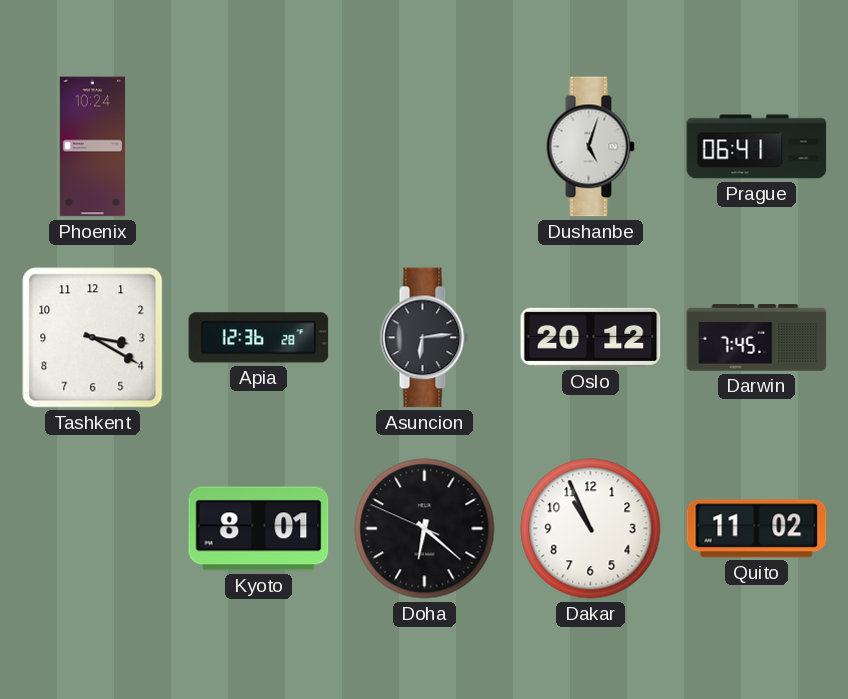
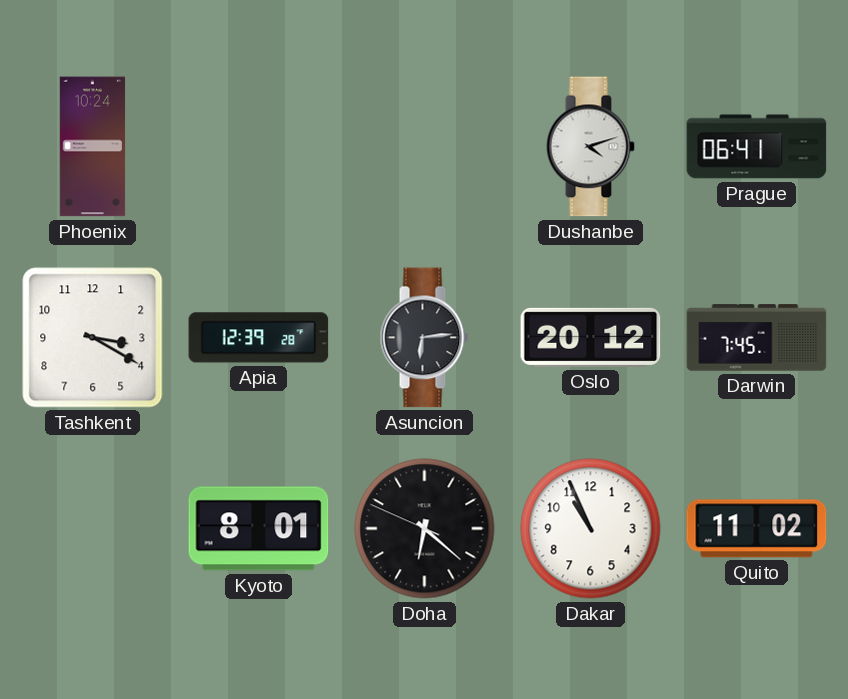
Dushanbe: 5:03 -> 4:12 (590, 147)
Apia: 12:36 -> 12:39 (259, 338)
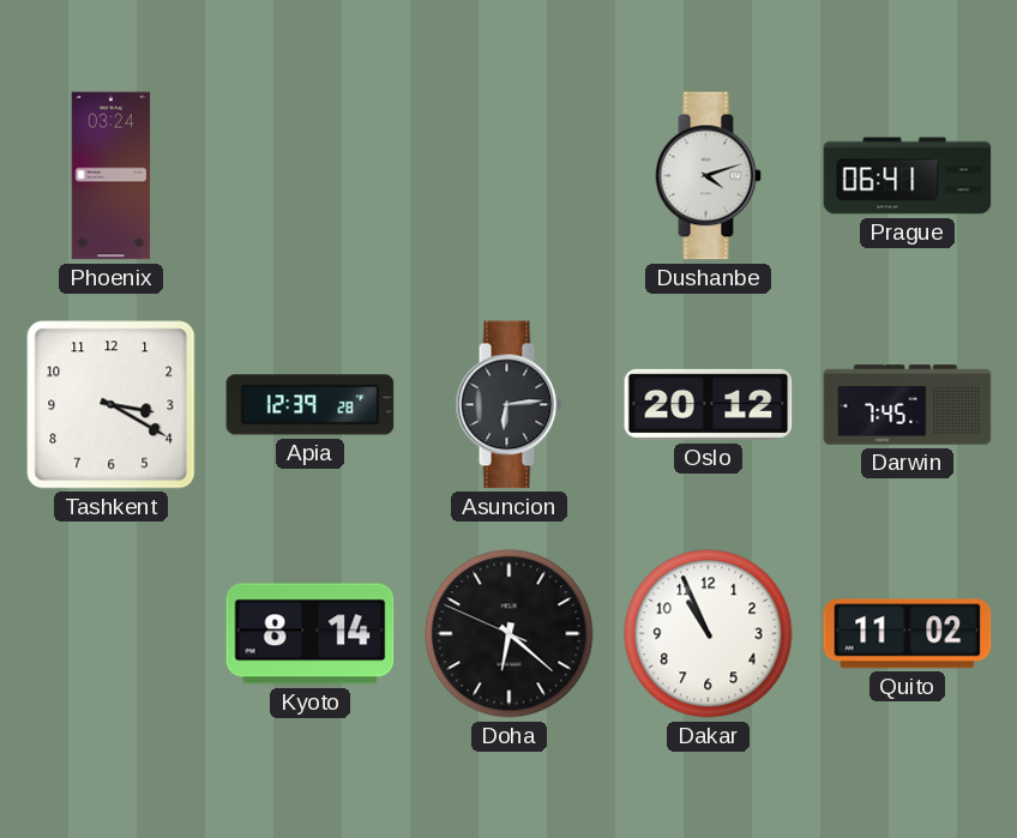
Phoenix: 10:24 -> 03:24 (112, 176)
Kyoto: 8:01 -> 8:14 (311, 634)
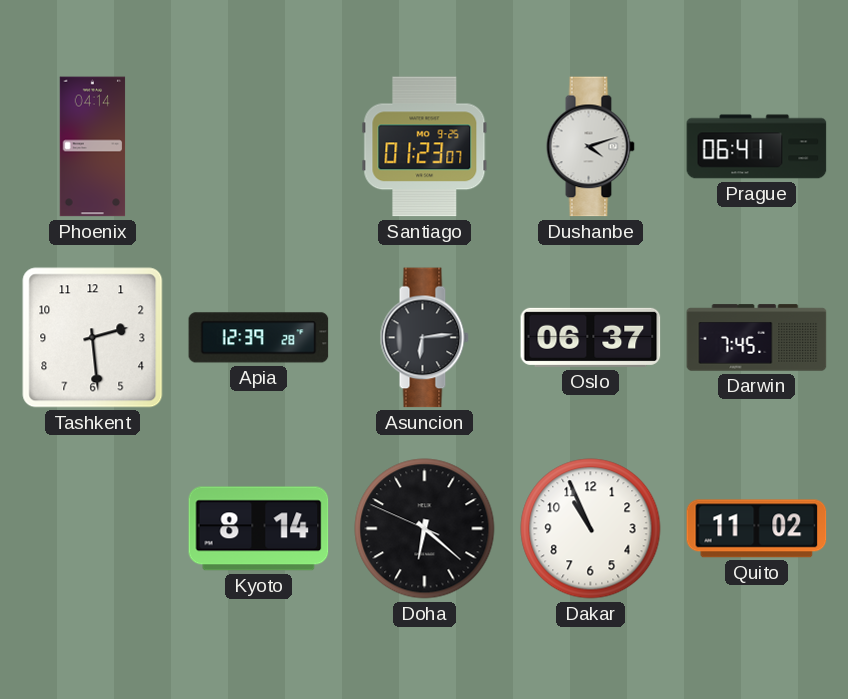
Phoenix: 03:24 -> 04:14 (93, 147)
Santiago: none -> 01:23 (425, 147)
Tashkent: 3:20 -> 2:29 (93, 338)
Oslo: 20:12 -> 06:37 (591, 337)
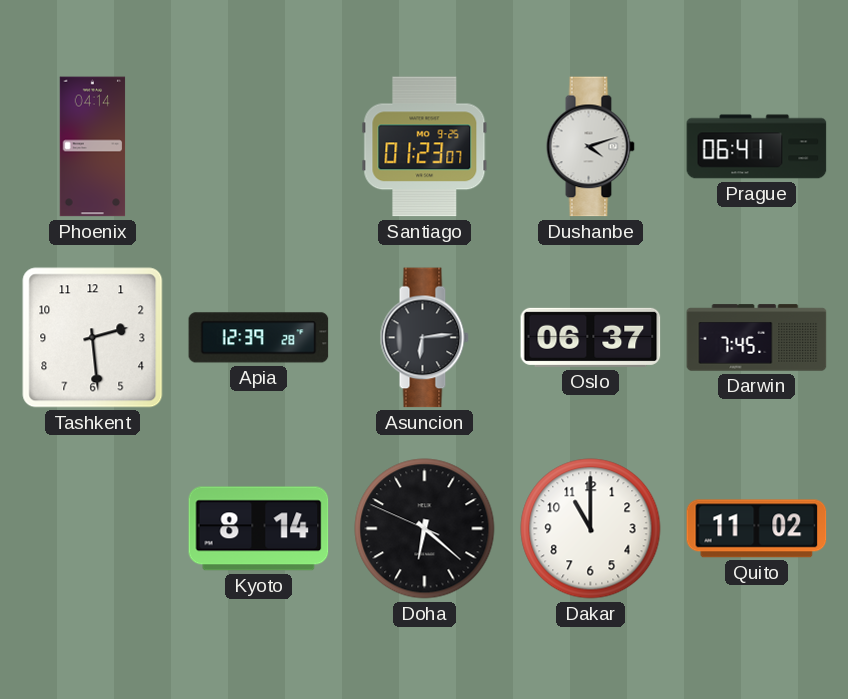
Dakar: 10:56 -> 11:00 (591, 529)
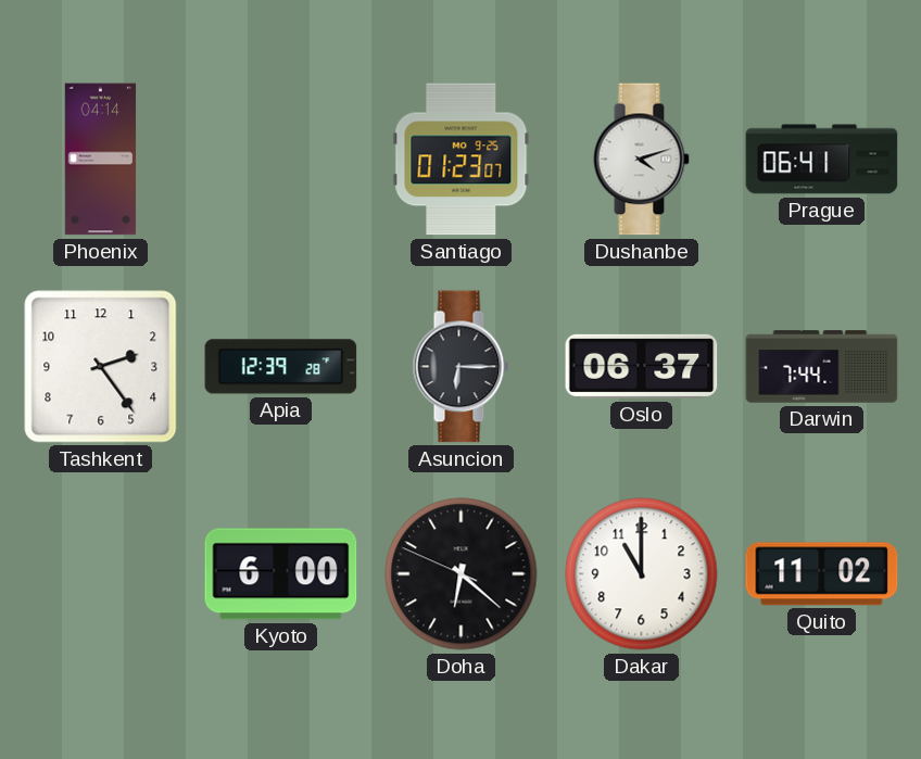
Tashkent: 2:29 -> 2:24 (101, 367)
Asuncion: 6:14 -> 6:15 (460, 367)
Darwin: 7:45 -> 7:44 (822, 367)
Kyoto: 8:14 -> 6:00 (281, 574)
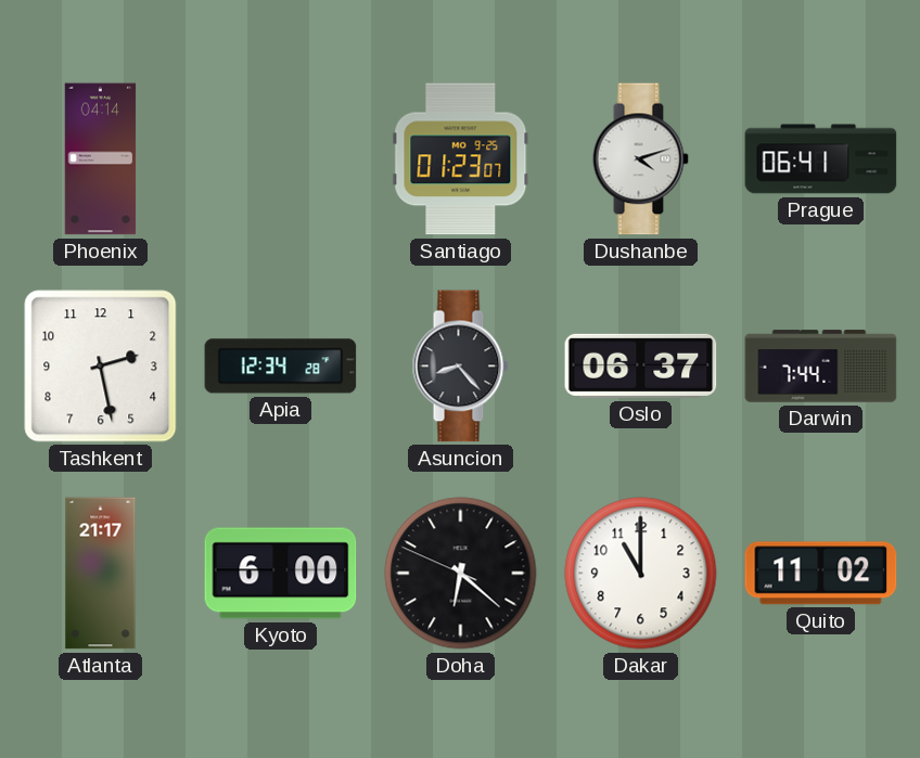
Tashkent: 2:24 -> 2:28 (101, 367)
Apia: 12:39 -> 12:34 (281, 367)
Asuncion: 6:15 -> 8:23 (460, 367)
Atlanta: none -> 21:17 (101, 574)
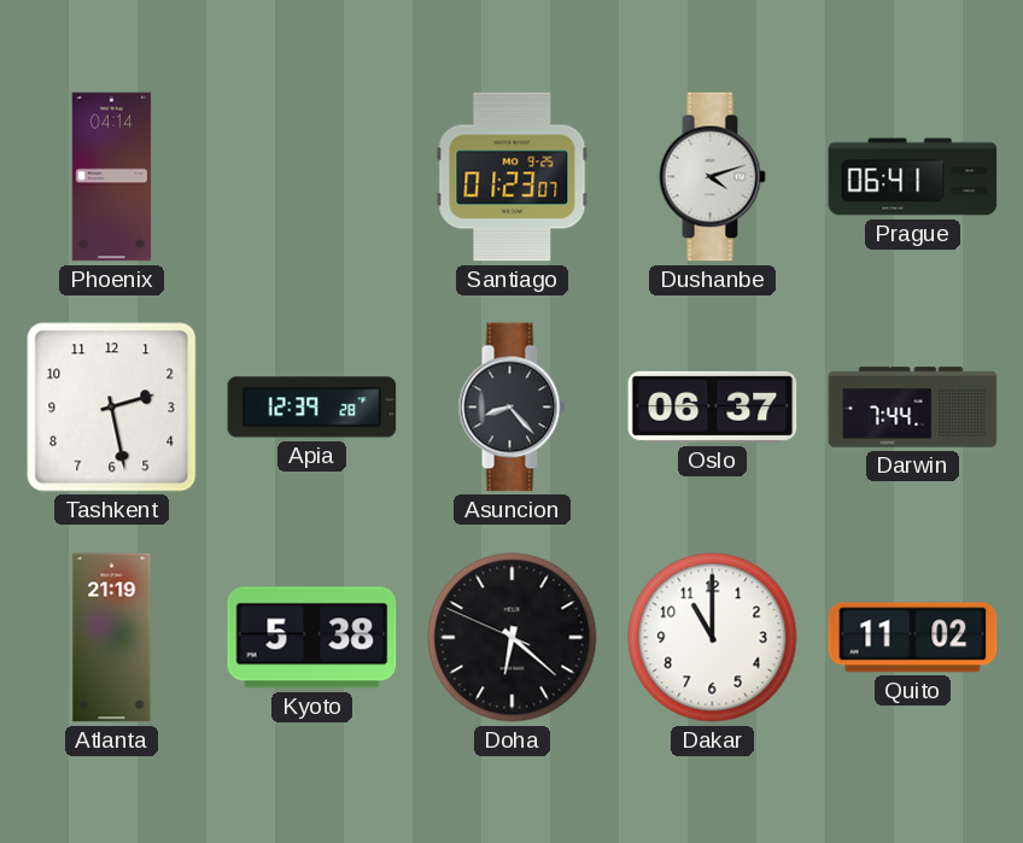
Apia: 12:34 -> 12:39 (312, 408)
Atlanta: 21:17 -> 21:19 (112, 638)
Kyoto: 6:00 -> 5:38 (312, 638)
